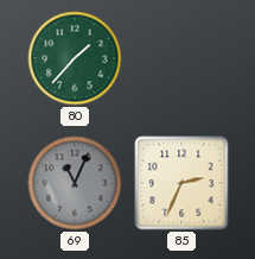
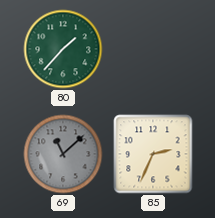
69: 11:04 -> 11:08 (63, 154)
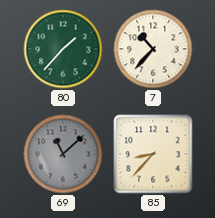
7: none -> 10:37 (153, 49)
85: 2:34 -> 8:37 (153, 154)
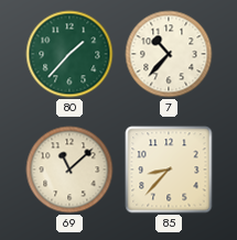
69 dial: grey -> cream (69, 170)
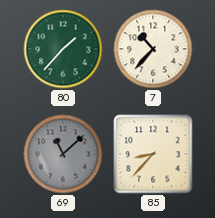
69 dial: cream -> grey (63, 154)
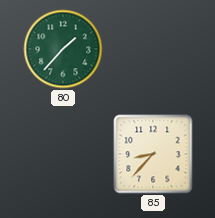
7: 10:37 -> none (153, 49)
69: 11:08 -> none (63, 154)
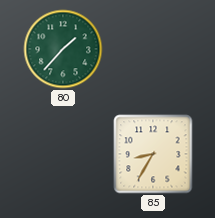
85: 8:37 -> 8:35 (153, 154)
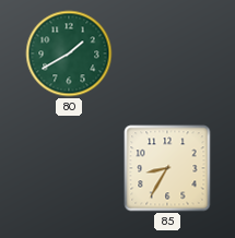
80: 1:37 -> 1:40 (69, 53)
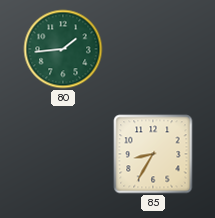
80: 1:40 -> 1:44 (63, 49)
